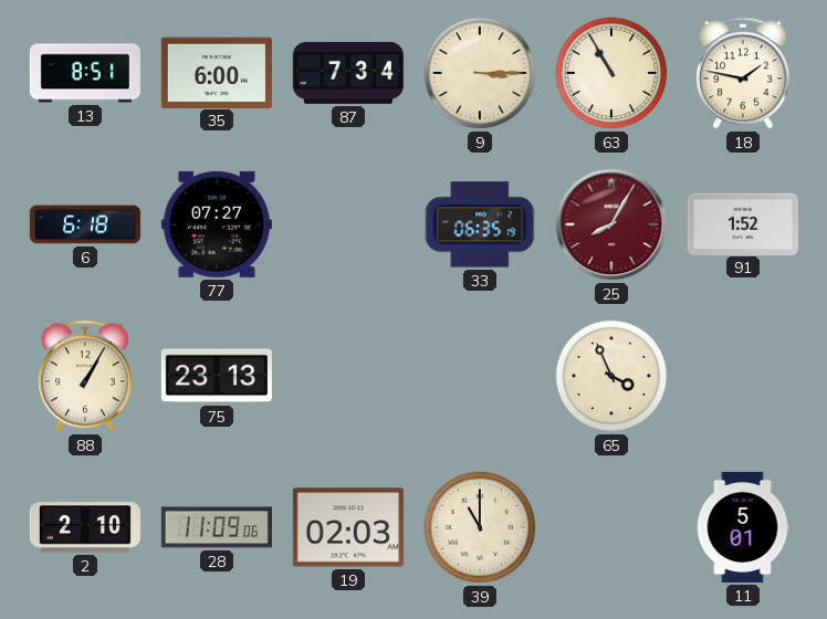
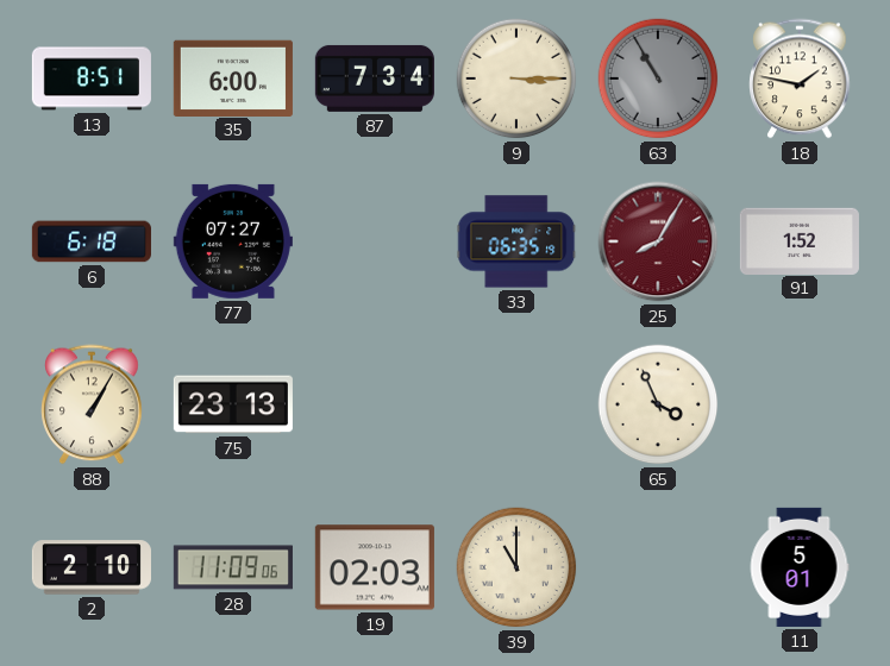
63 dial: cream -> grey (658, 78)
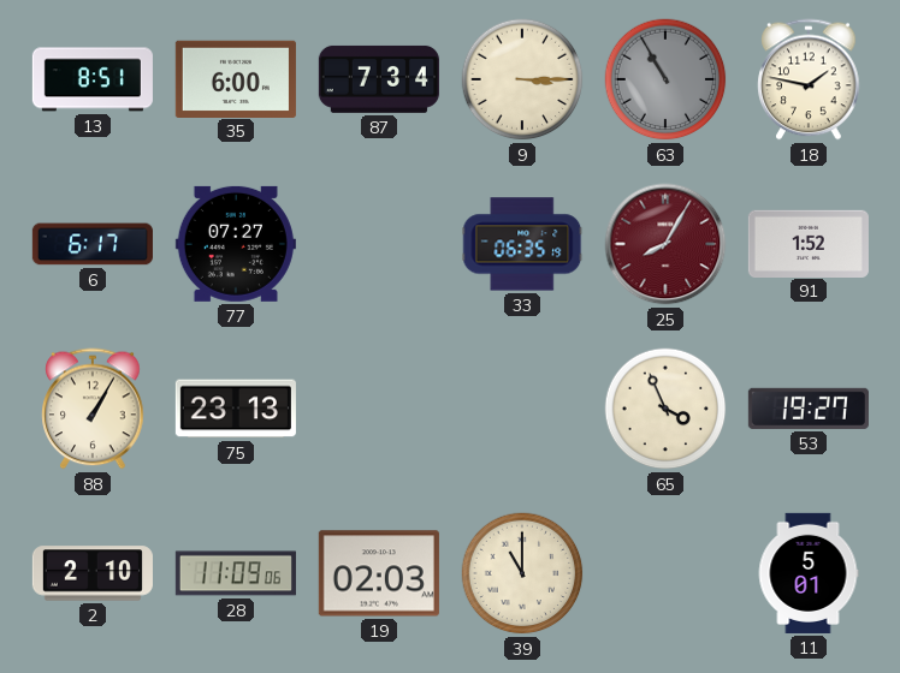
6: 6:18 -> 6:17 (93, 244)
53: none -> 19:27 (809, 409)
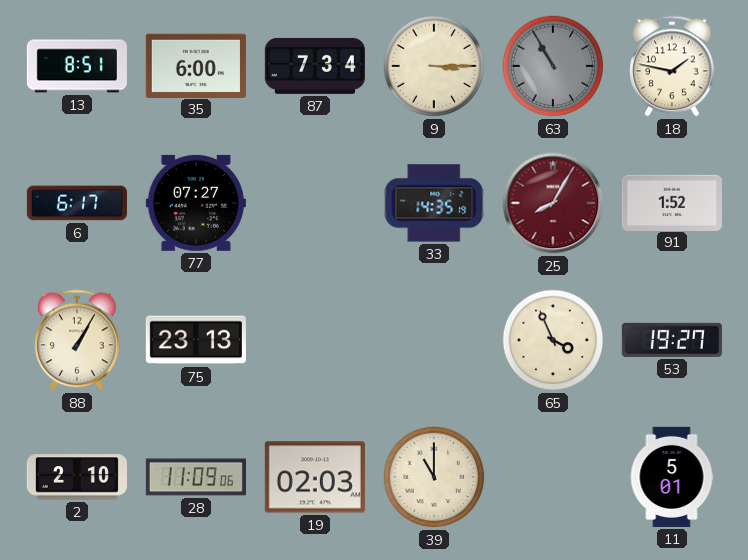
33: 06:35 -> 14:35 (434, 203)
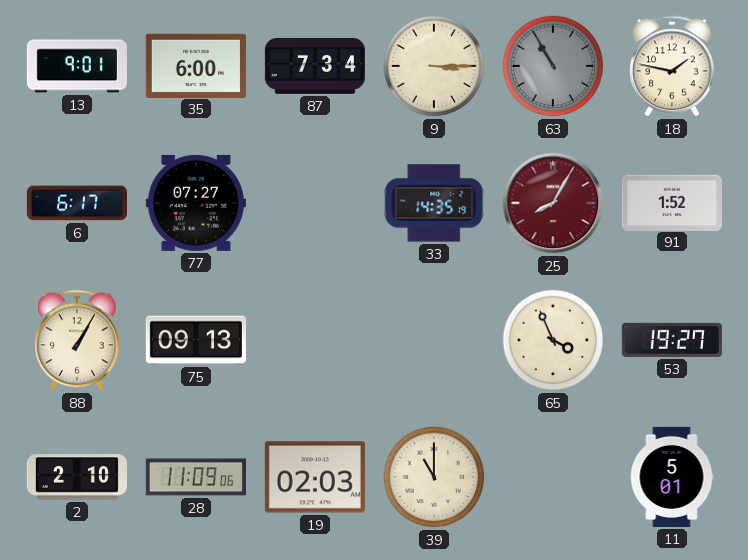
13: 8:51 -> 9:01 (77, 66)
75: 23:13 -> 09:13 (196, 340)
